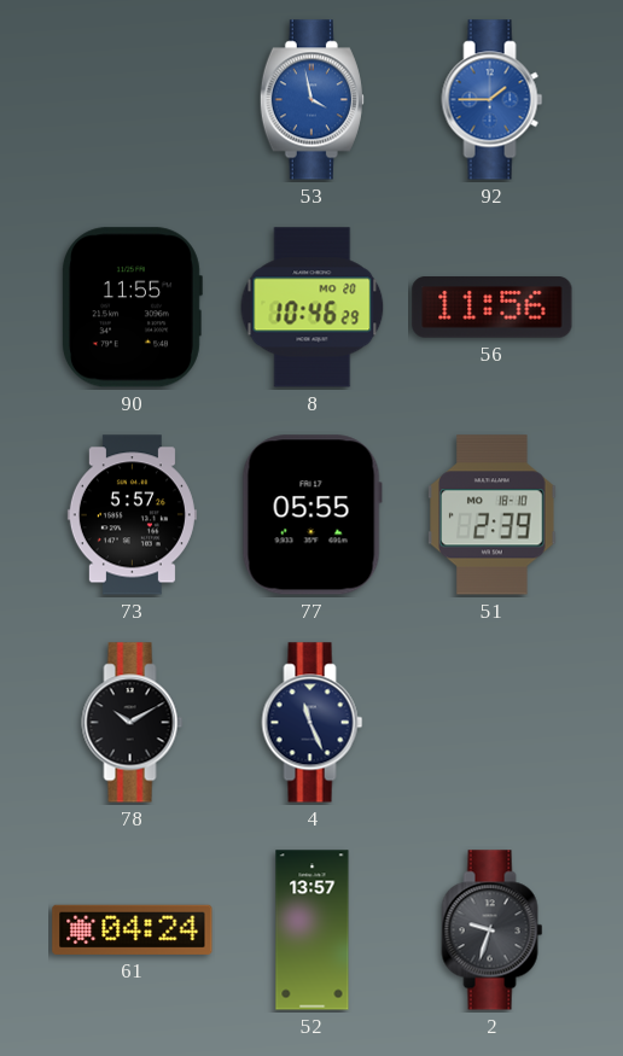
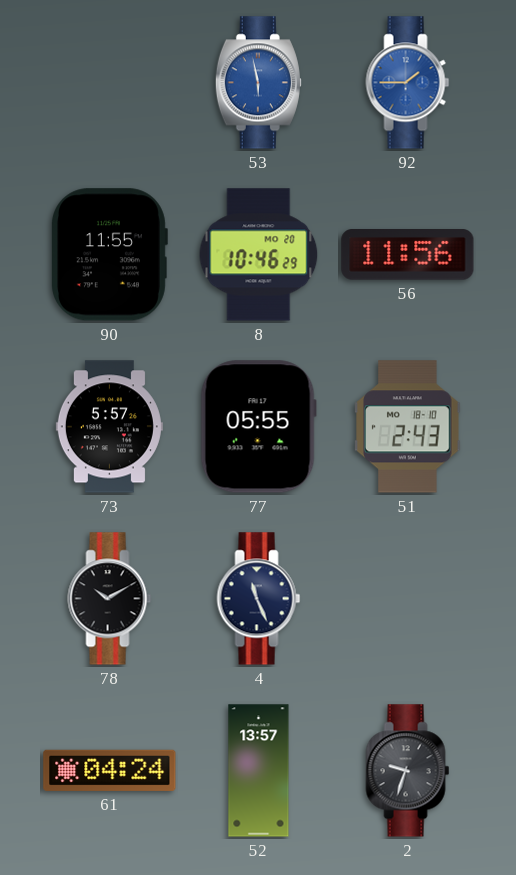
53: 3:58 -> 5:58 (258, 83)
51: 2:39 -> 2:43 (408, 427)
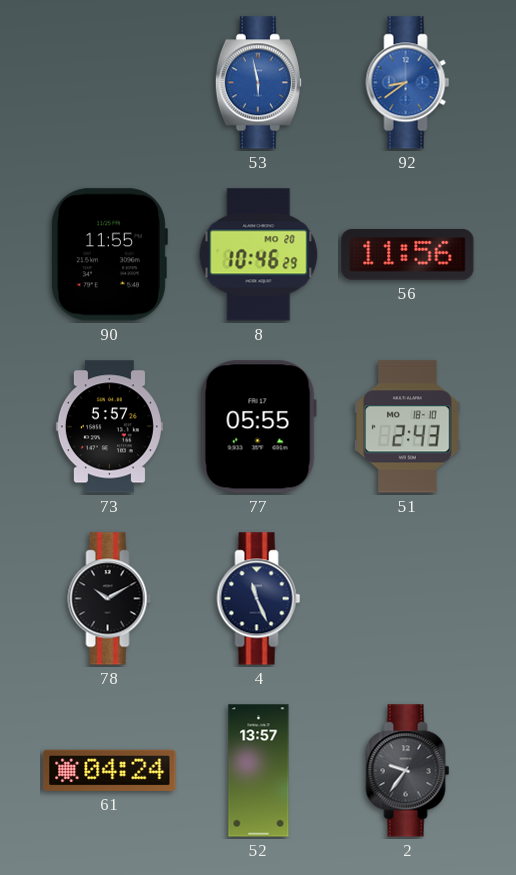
92: 1:45 -> 8:39 (408, 83)
2: 9:33 -> 9:36 (408, 771)
